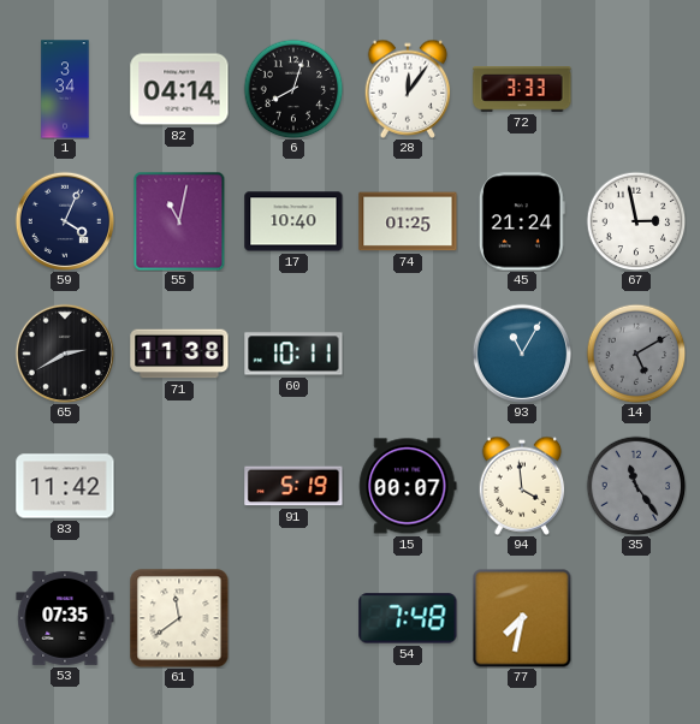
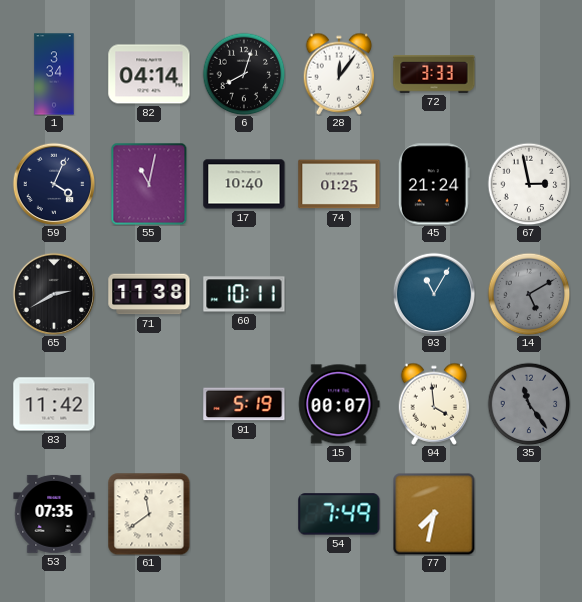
54: 7:48 -> 7:49 (339, 514)
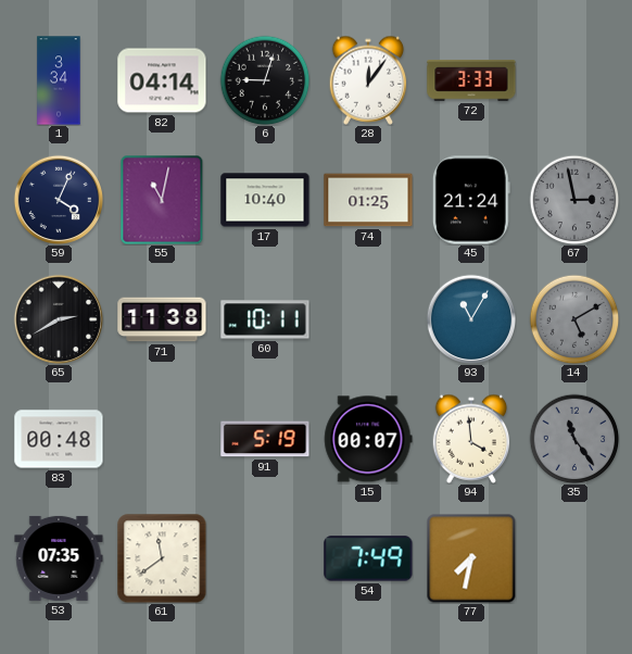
6: 8:03 -> 9:03 (265, 80)
67 dial: white -> grey (574, 200)
83: 11:42 -> 00:48 (59, 439)
